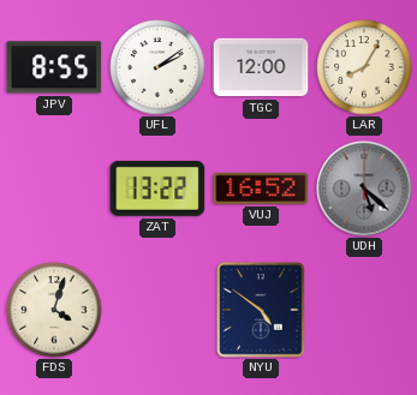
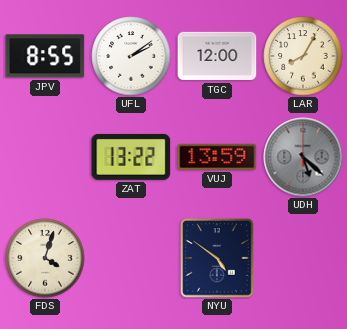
VUJ: 16:52 -> 13:59 (217, 157)
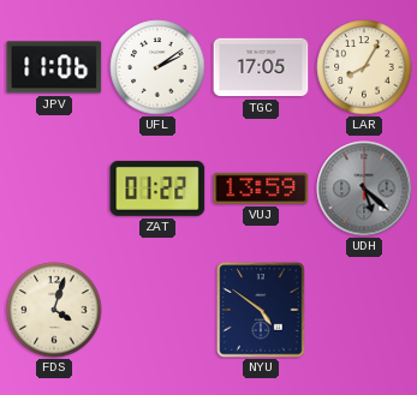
JPV: 8:55 -> 11:06 (54, 67)
TGC: 12:00 -> 17:05 (261, 67)
ZAT: 13:22 -> 01:22 (157, 188)
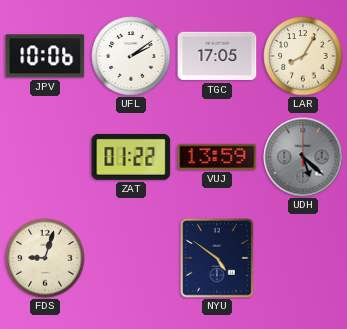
JPV: 11:06 -> 10:06 (45, 56)
FDS: 4:03 -> 9:03 (45, 258)
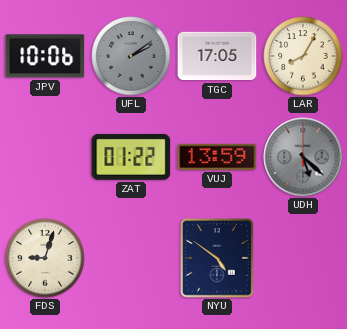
UFL dial: white -> grey (131, 56)
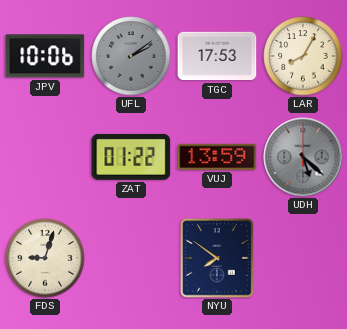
TGC: 17:05 -> 17:53 (217, 56)
NYU: 4:51 -> 7:51 (217, 258)
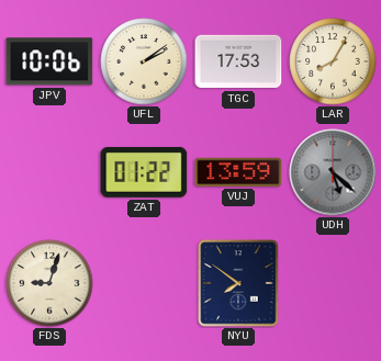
UFL dial: grey -> cream (144, 61)
